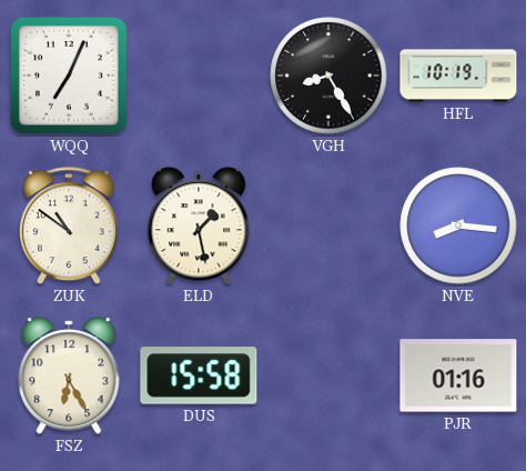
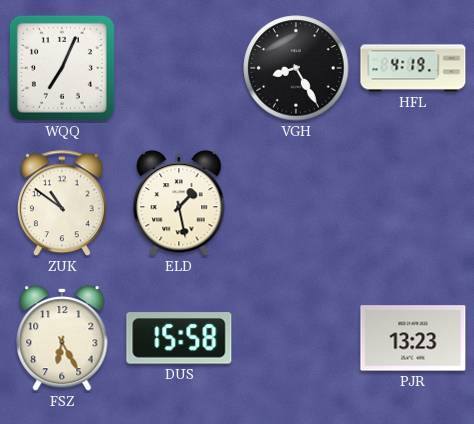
HFL: 10:19 -> 4:19 (413, 68)
NVE: 8:16 -> none (458, 226)
PJR: 01:16 -> 13:23 (413, 338)
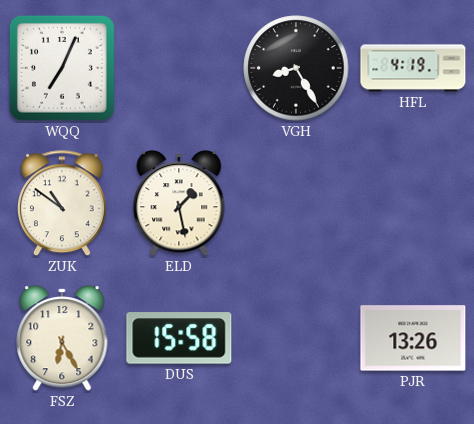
PJR: 13:23 -> 13:26 (413, 338)
